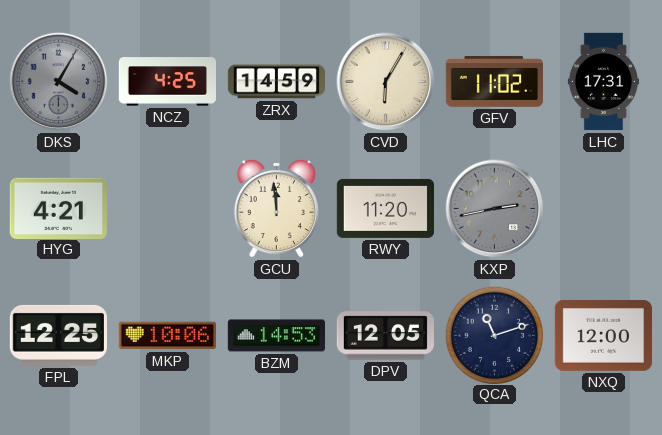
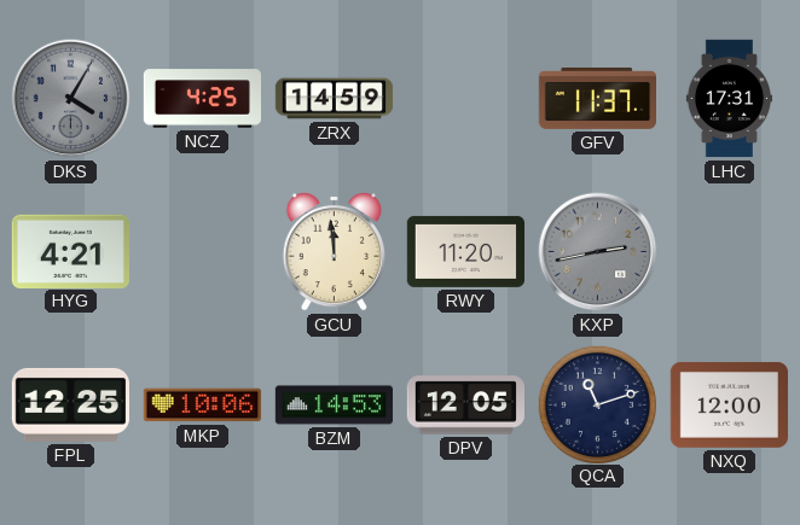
CVD: 6:05 -> none (386, 82)
GFV: 11:02 -> 11:37 (597, 98)
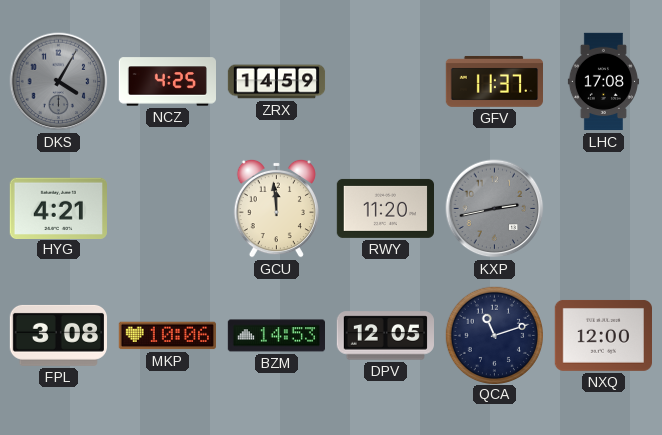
LHC: 17:31 -> 17:08 (603, 82)
FPL: 12:25 -> 3:08 (58, 335)
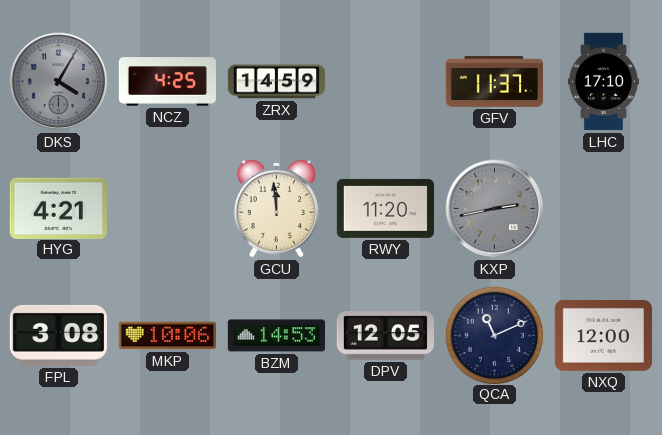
LHC: 17:08 -> 17:10 (603, 82)
QCA: 11:12 -> 11:11 (494, 335)
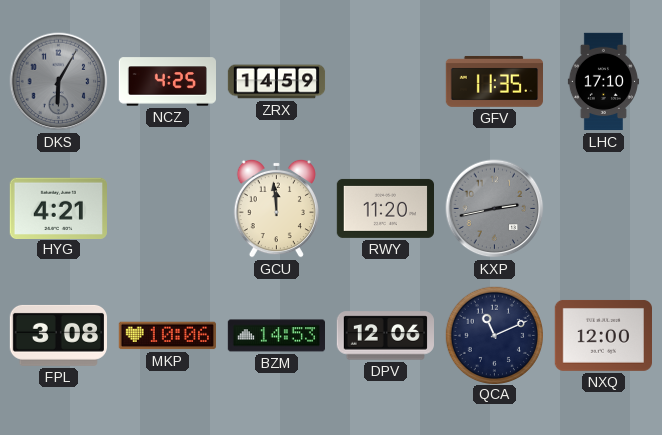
DKS: 4:05 -> 6:05 (59, 82)
GFV: 11:37 -> 11:35 (494, 81)
DPV: 12:05 -> 12:06 (385, 336)
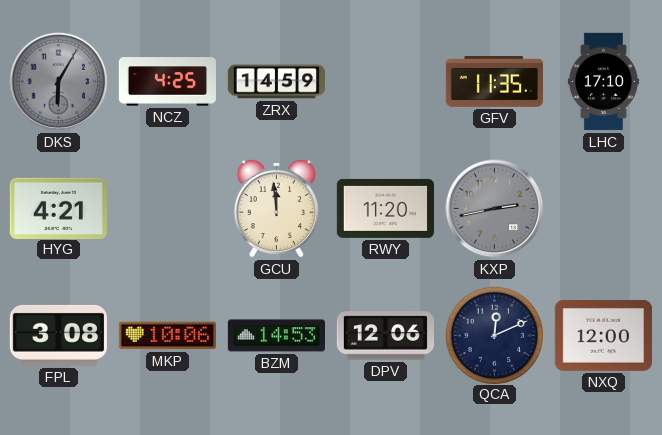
QCA: 11:11 -> 12:11 (494, 335)
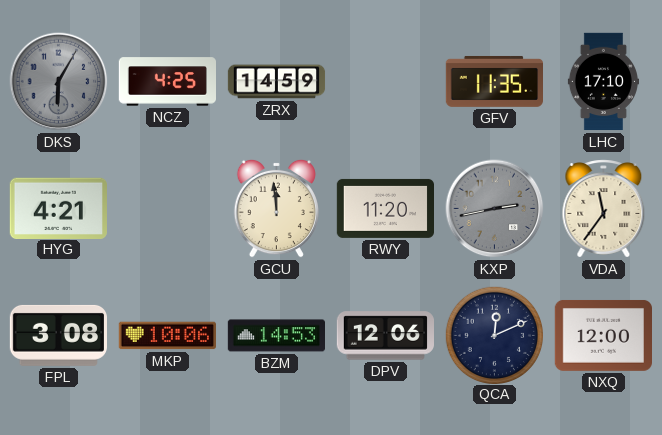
VDA: none -> 11:36 (604, 209)
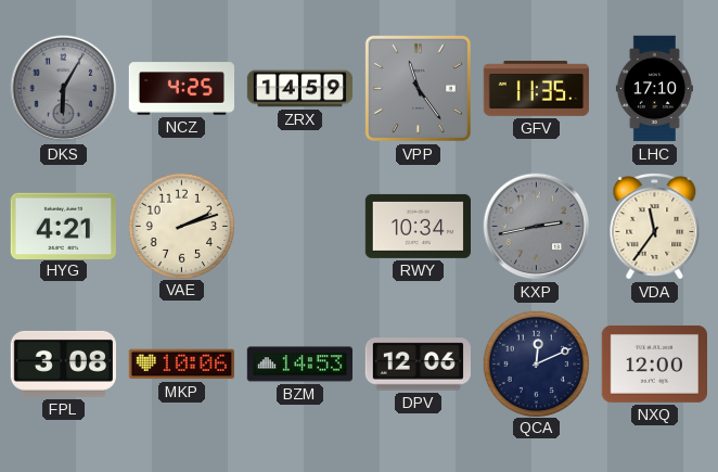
VPP: none -> 11:24 (418, 88)
VAE: none -> 2:12 (181, 226)
GCU: 11:59 -> none (276, 208)
RWY: 11:20 -> 10:34 (418, 226)
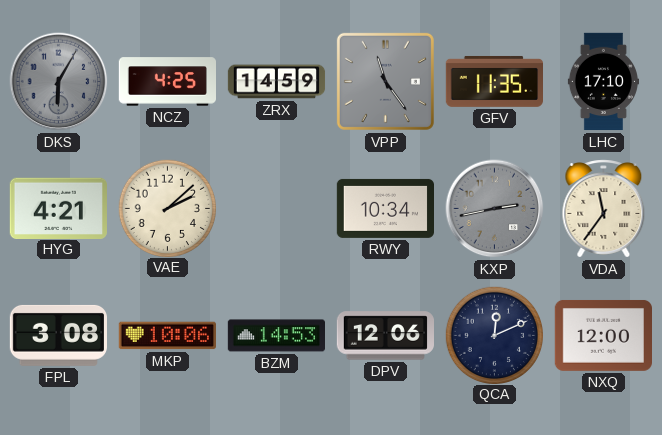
VAE: 2:12 -> 2:08 (167, 208)
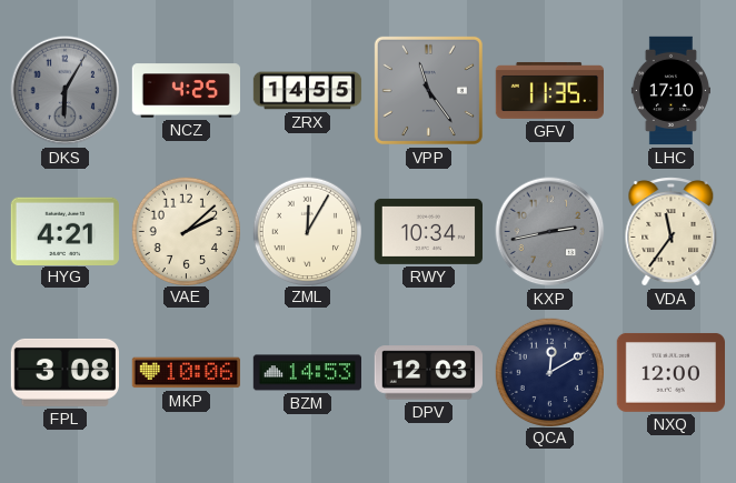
ZRX: 14:59 -> 14:55 (308, 91)
ZML: none -> 12:05 (307, 231)
DPV: 12:06 -> 12:03 (428, 373)
QCA: 12:11 -> 12:10 (549, 372)
